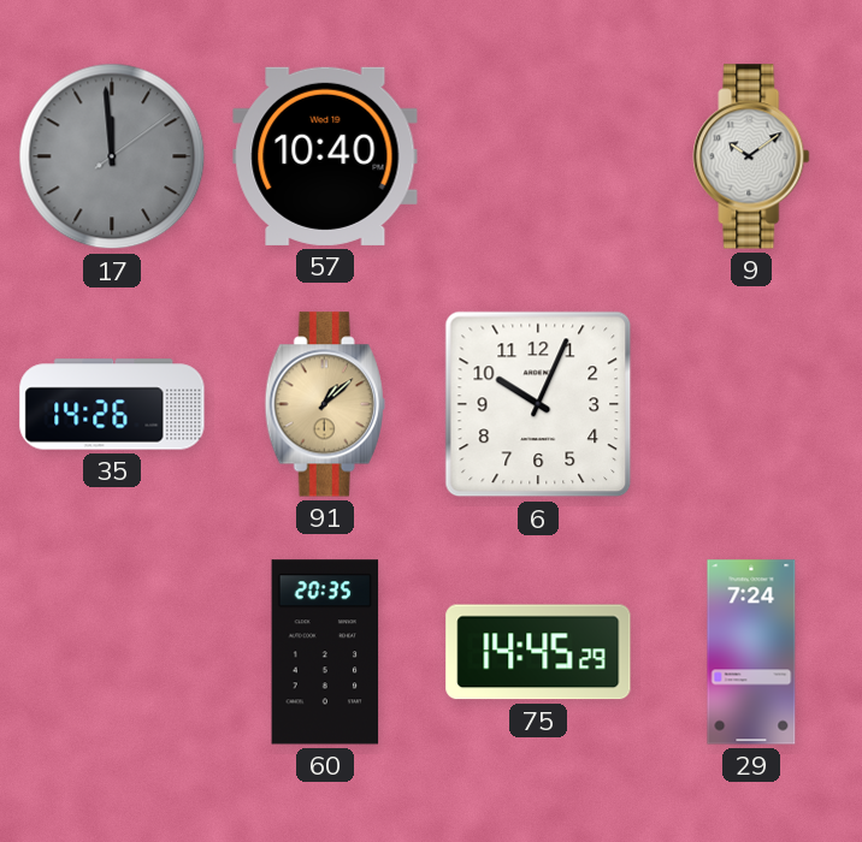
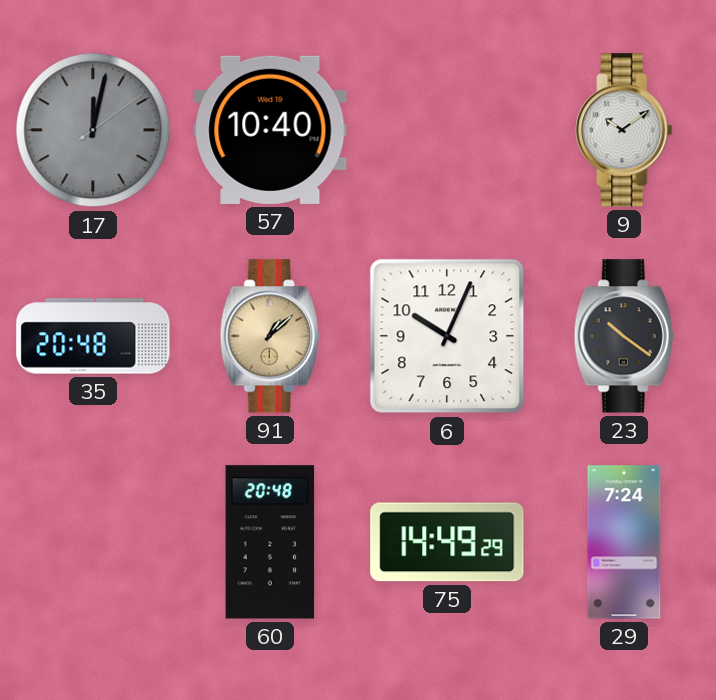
17: 11:59 -> 12:02 (93, 130)
35: 14:26 -> 20:48 (93, 336)
23: none -> 10:21 (624, 336)
60: 20:35 -> 20:48 (270, 542)
75: 14:45 -> 14:49 (447, 542)
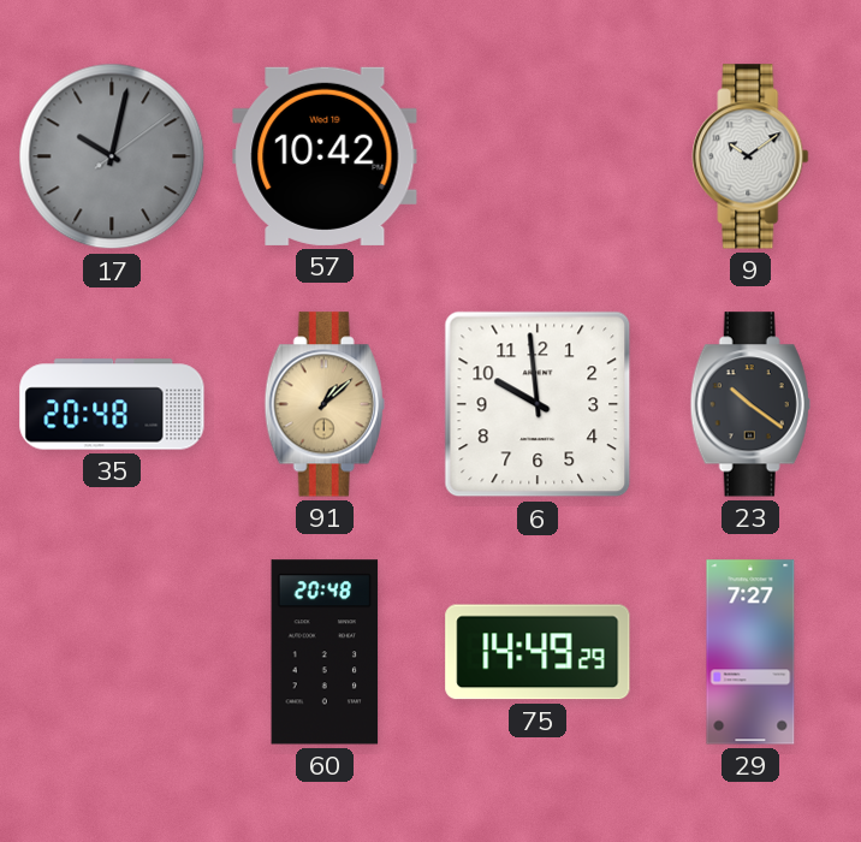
17: 12:02 -> 10:02 (112, 156)
57: 10:40 -> 10:42 (325, 156)
6: 10:04 -> 9:59 (538, 404)
29: 7:24 -> 7:27 (750, 652)
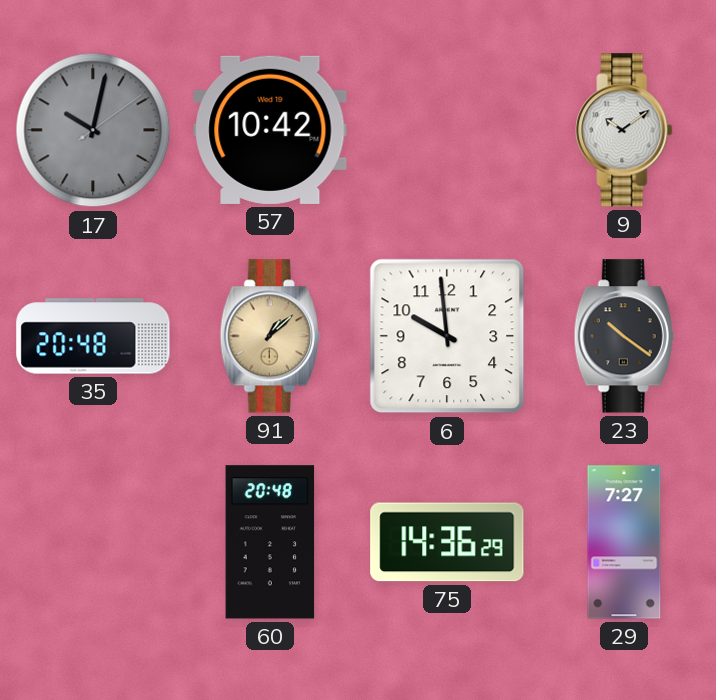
75: 14:49 -> 14:36 (447, 542)
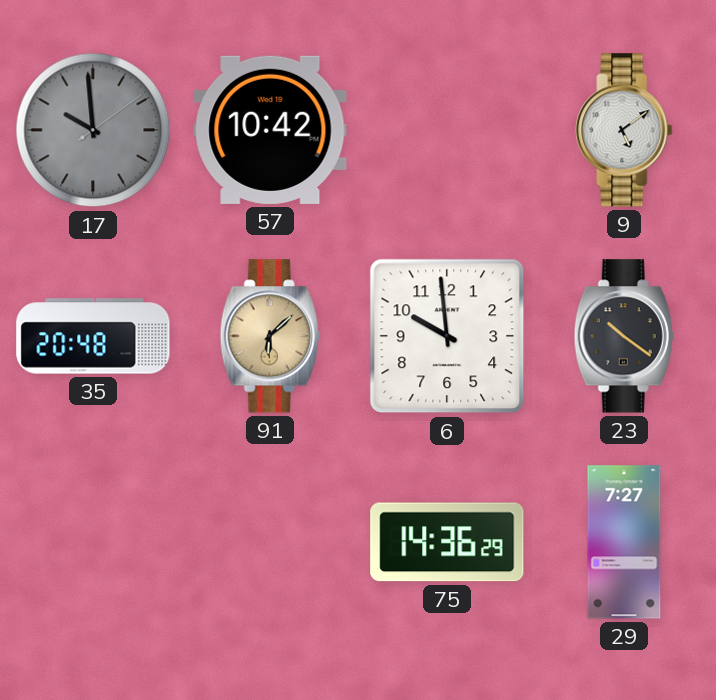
17: 10:02 -> 9:59 (93, 130)
9: 10:09 -> 5:09 (624, 130)
91: 1:08 -> 6:08 (270, 336)
60: 20:48 -> none (270, 542)
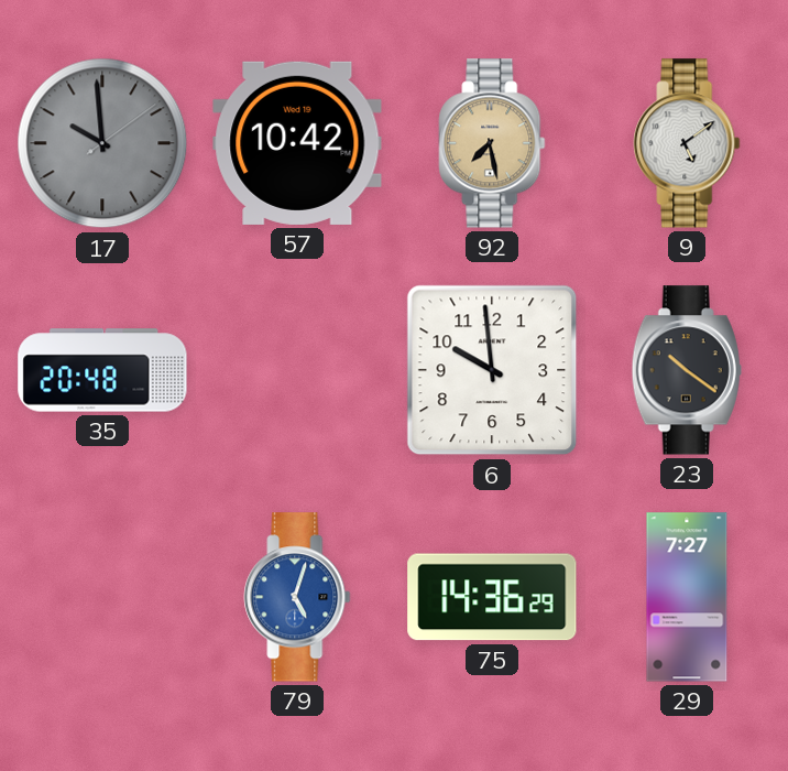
92: none -> 7:28 (492, 143)
91: 6:08 -> none (270, 336)
79: none -> 5:03 (297, 597)
